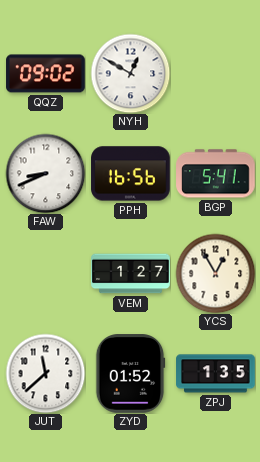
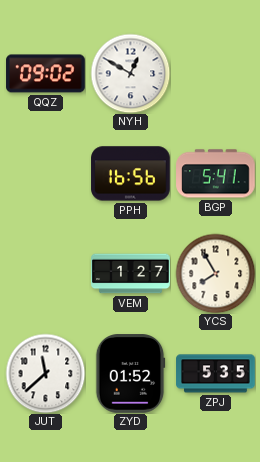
FAW: 8:41 -> none (45, 173)
YCS: 12:55 -> 7:55 (215, 273)
ZPJ: 1:35 -> 5:35 (216, 374)
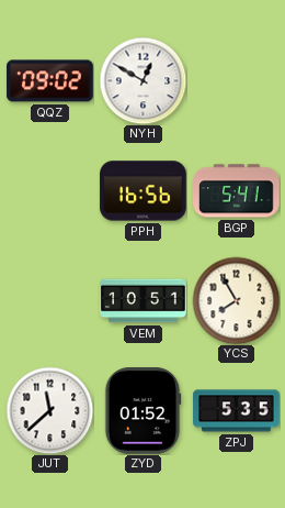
VEM: 1:27 -> 10:51 (144, 301)
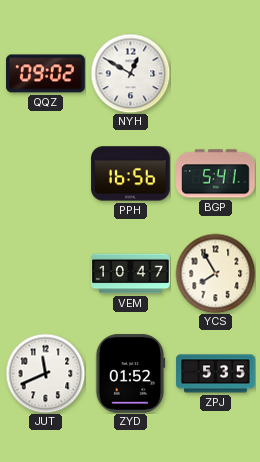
VEM: 10:51 -> 10:47 (131, 274)
JUT: 11:38 -> 11:41 (45, 373)
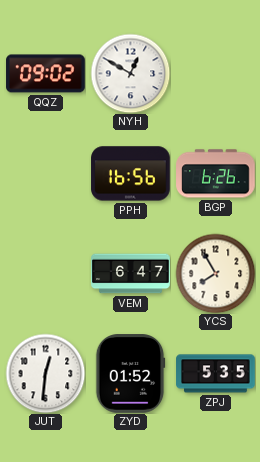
BGP: 5:41 -> 6:26 (216, 174)
VEM: 10:47 -> 6:47 (131, 274)
JUT: 11:41 -> 12:31 (45, 373)
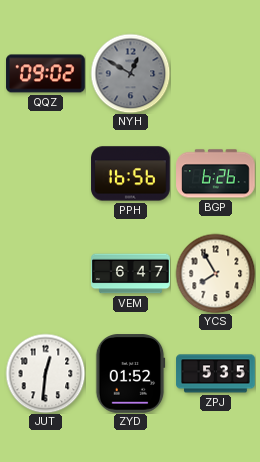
NYH dial: white -> grey (130, 73)
